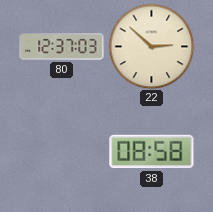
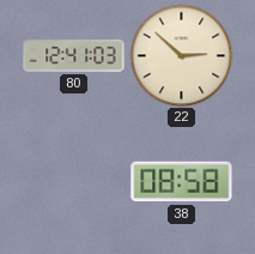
80: 12:37 -> 12:41 (74, 56)
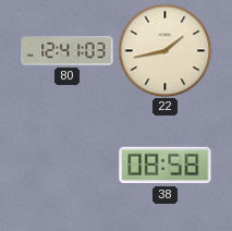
22: 2:52 -> 1:43 (164, 50)
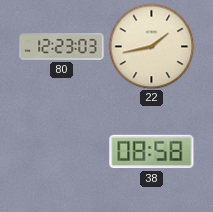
80: 12:41 -> 12:23 (62, 47)
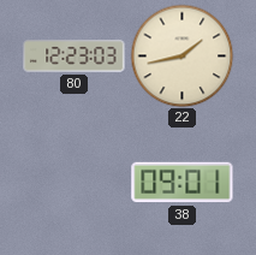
38: 08:58 -> 09:01 (183, 183)
